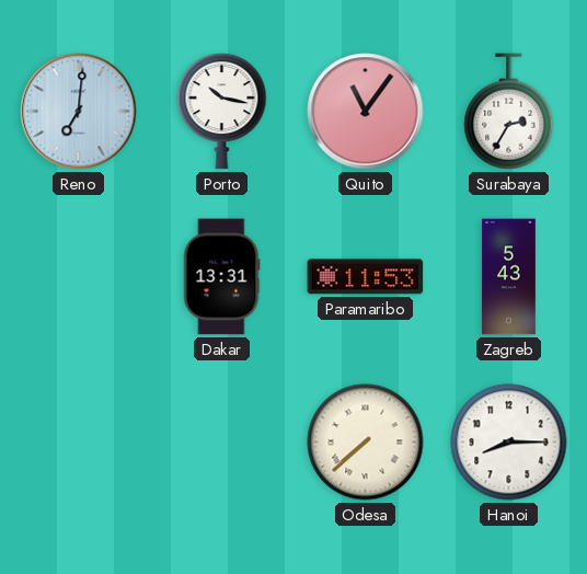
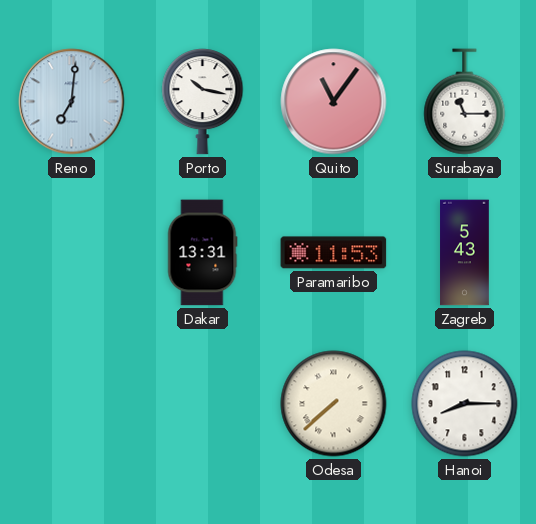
Surabaya: 2:35 -> 11:15 (465, 102)
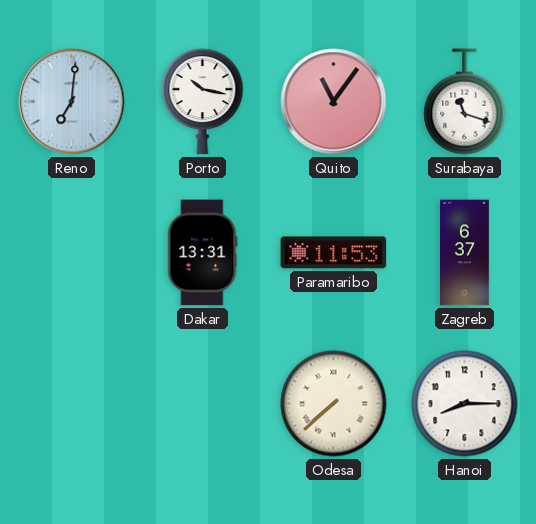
Surabaya: 11:15 -> 11:18 (465, 102)
Zagreb: 5:43 -> 6:37 (465, 253)
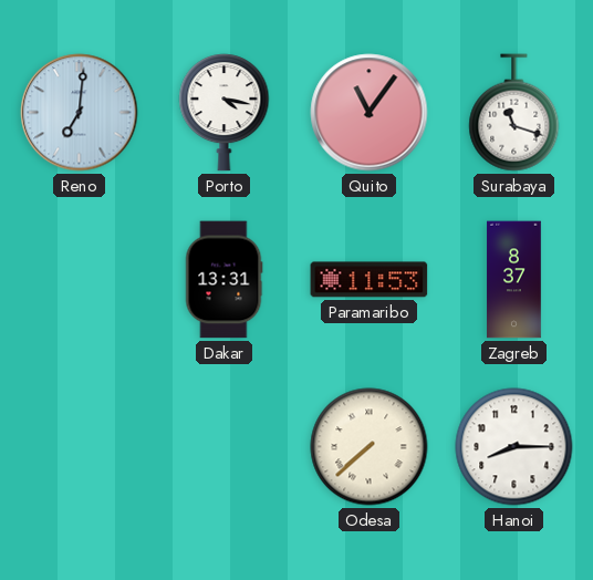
Porto: 10:17 -> 4:17 (225, 113)
Zagreb: 6:37 -> 8:37 (514, 280)
